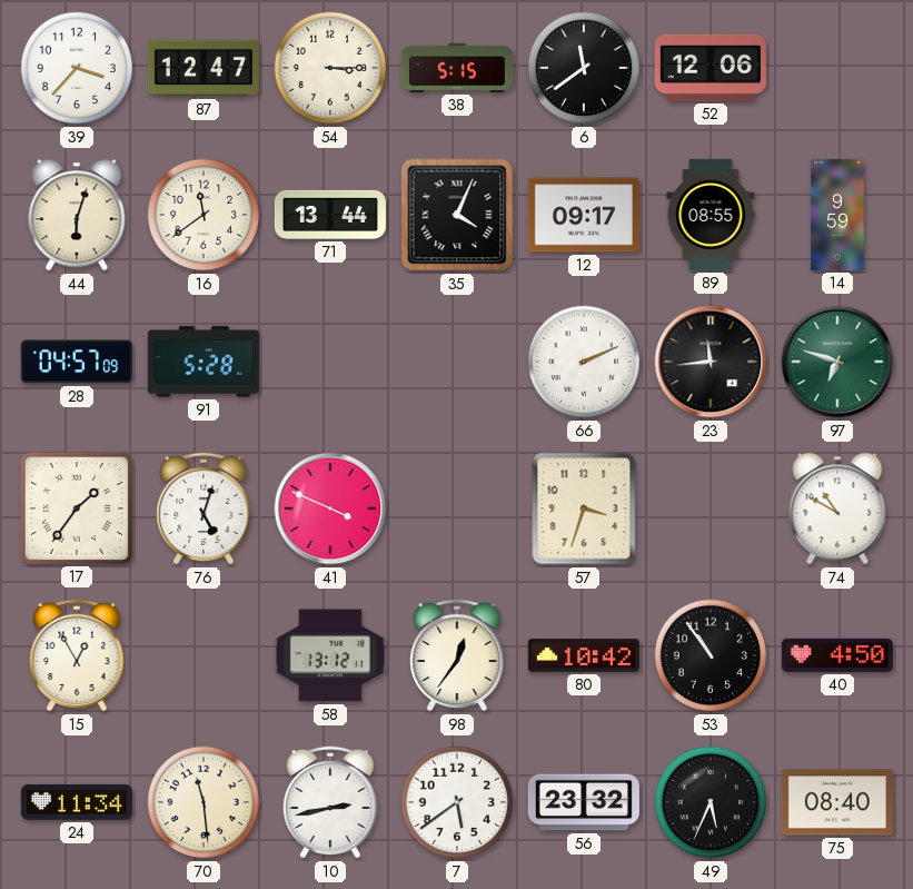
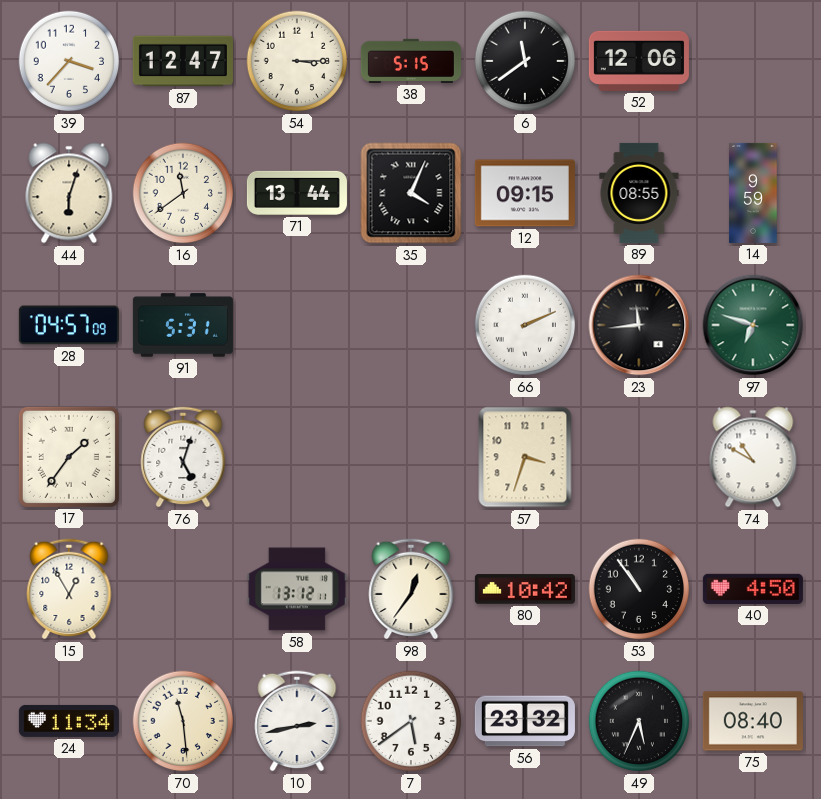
12: 09:17 -> 09:15 (525, 193)
91: 5:28 -> 5:31 (183, 325)
41: 3:49 -> none (330, 508)
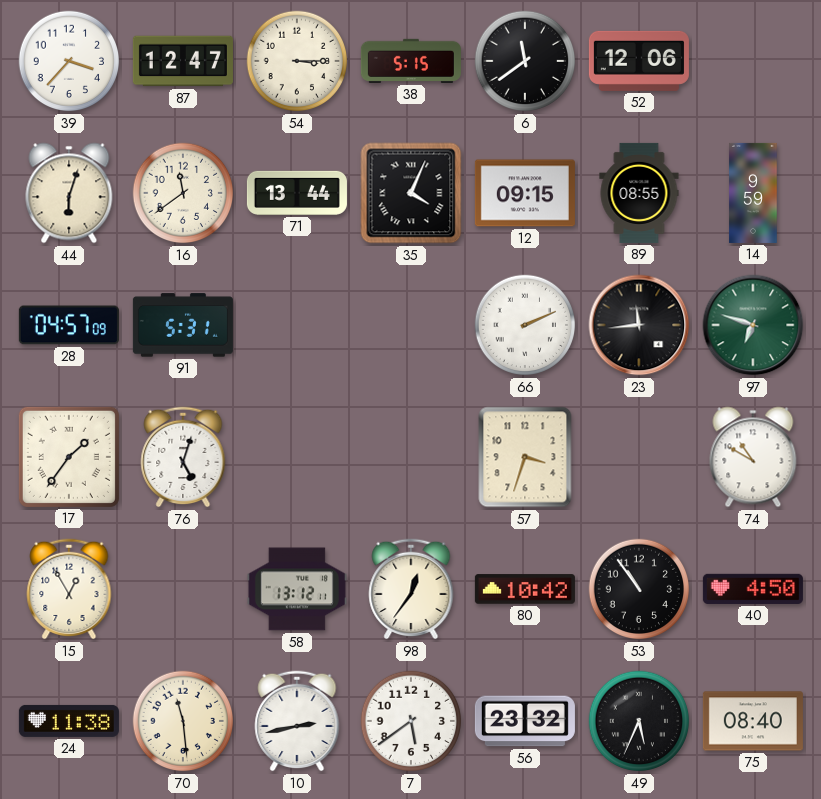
24: 11:34 -> 11:38 (69, 721)
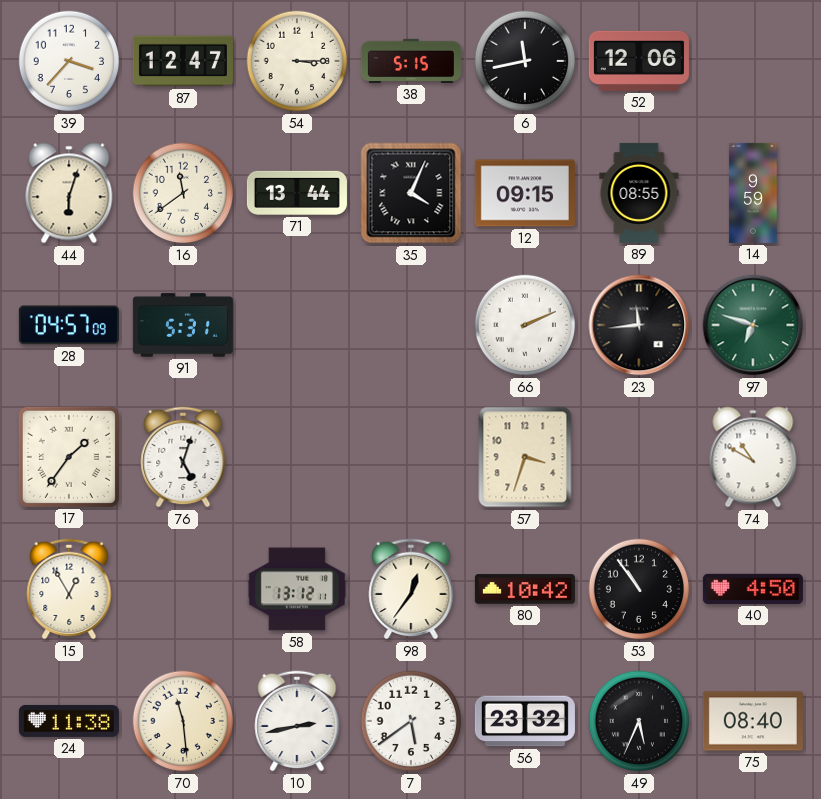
6: 11:39 -> 11:43 (525, 61)
